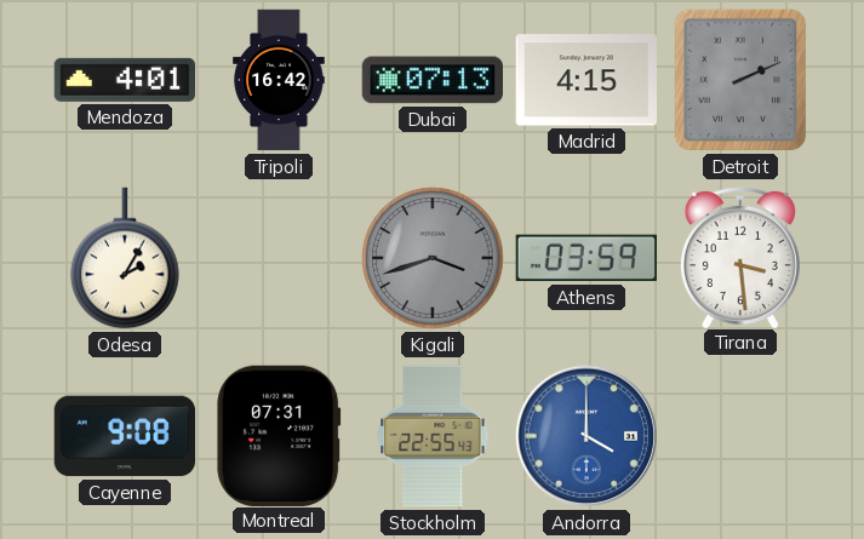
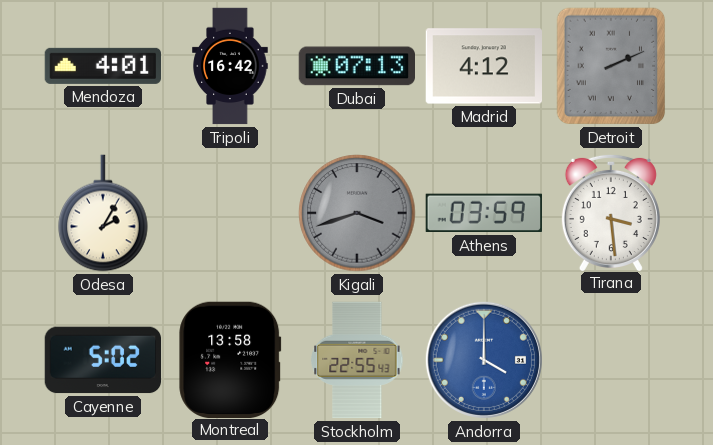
Madrid: 4:15 -> 4:12 (483, 66)
Cayenne: 9:08 -> 5:02 (103, 360)
Montreal: 07:31 -> 13:58 (230, 359)
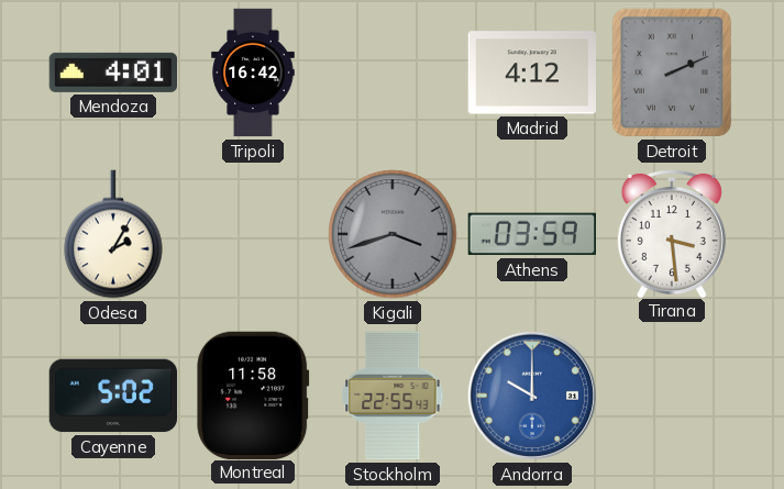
Dubai: 07:13 -> none (356, 66)
Montreal: 13:58 -> 11:58 (253, 394)
Andorra: 4:00 -> 10:00 (532, 396)
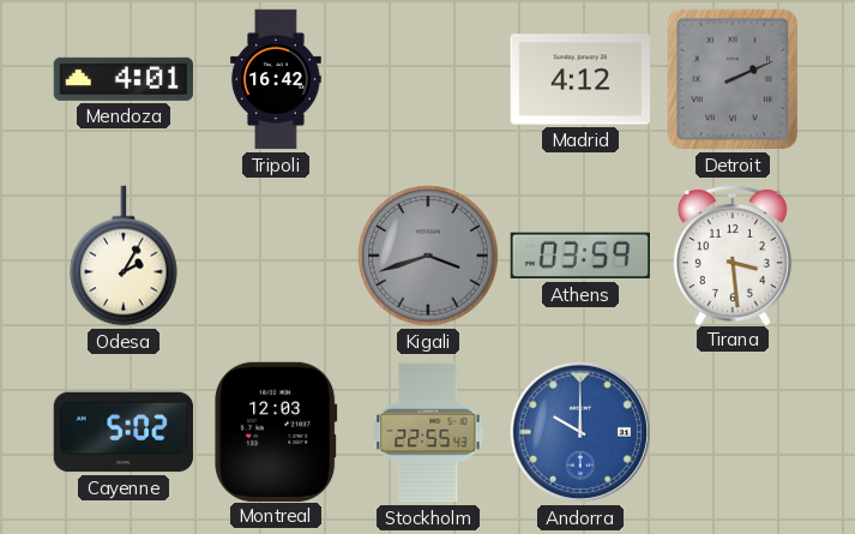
Montreal: 11:58 -> 12:03 (276, 431)
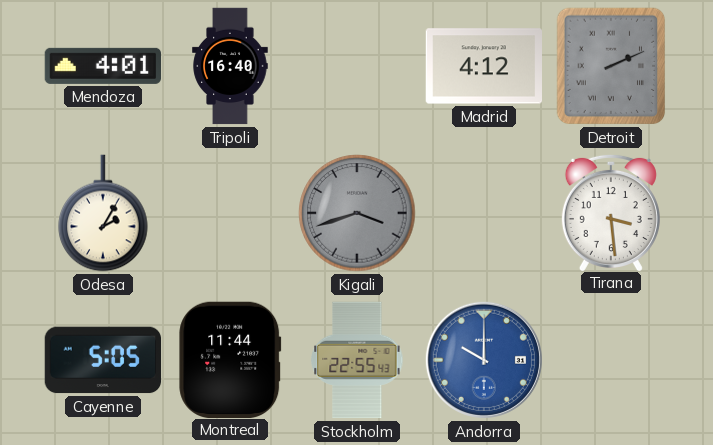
Tripoli: 16:42 -> 16:40 (230, 66)
Athens: 03:59 -> none (579, 256)
Cayenne: 5:02 -> 5:05 (103, 360)
Montreal: 12:03 -> 11:44 (230, 359)
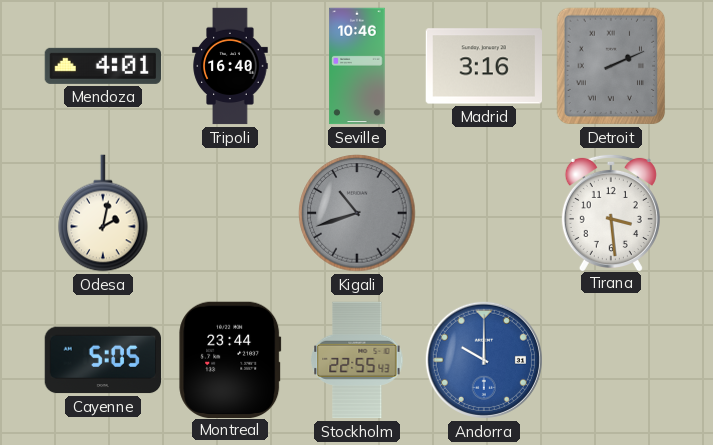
Seville: none -> 10:46 (357, 66)
Madrid: 4:12 -> 3:16 (483, 66)
Odesa: 2:05 -> 2:02 (103, 213)
Kigali: 3:42 -> 10:42 (357, 213)
Montreal: 11:44 -> 23:44 (230, 359)
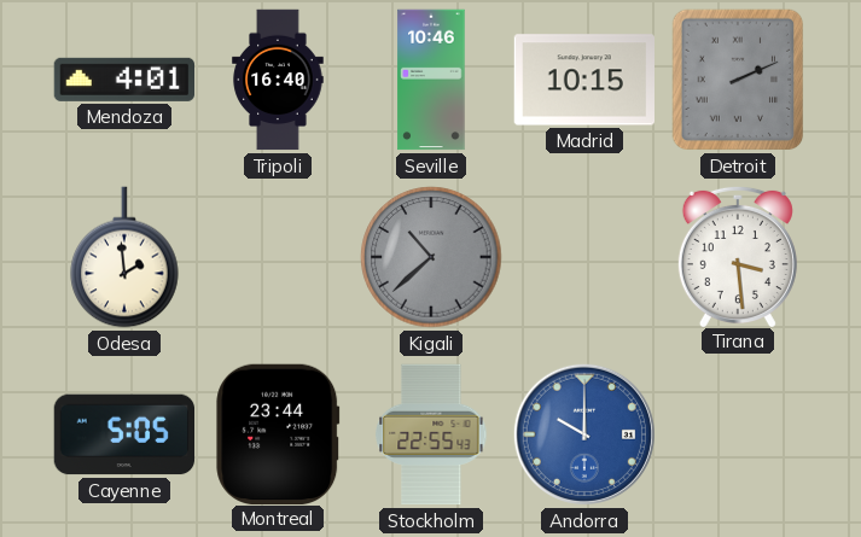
Madrid: 3:16 -> 10:15 (583, 80)
Odesa: 2:02 -> 1:59 (124, 257)
Kigali: 10:42 -> 10:38 (431, 257)
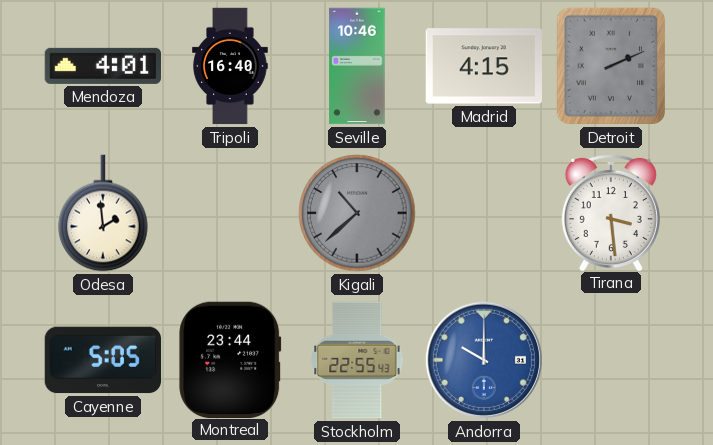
Madrid: 10:15 -> 4:15 (483, 66)
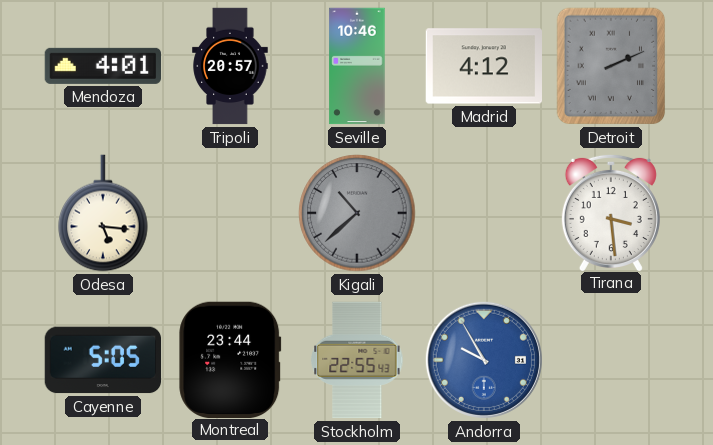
Tripoli: 16:40 -> 20:57 (230, 66)
Madrid: 4:15 -> 4:12 (483, 66)
Odesa: 1:59 -> 5:16 (103, 213)
Andorra: 10:00 -> 9:55 (484, 360)
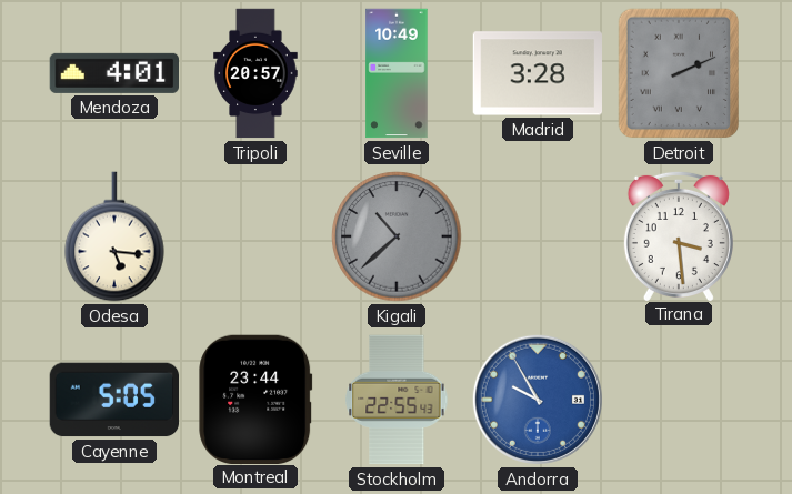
Seville: 10:46 -> 10:49 (397, 73)
Madrid: 4:12 -> 3:28 (537, 73)
